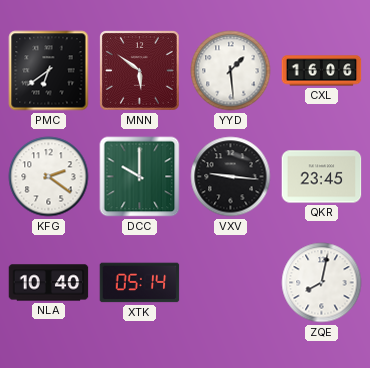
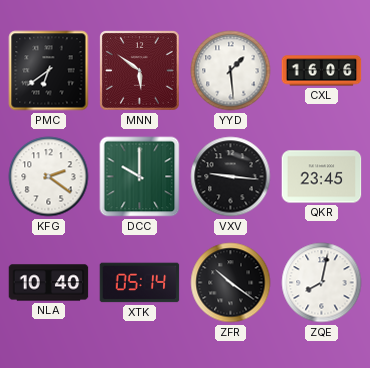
ZFR: none -> 10:21 (231, 283)
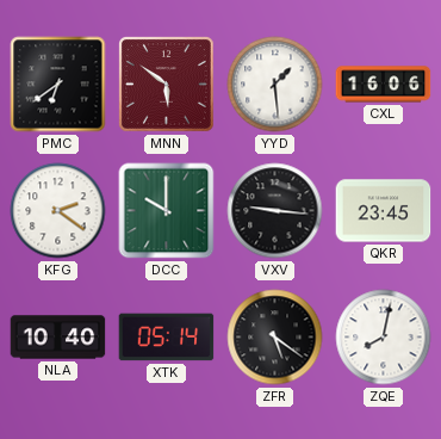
ZFR: 10:21 -> 5:21 (275, 338)
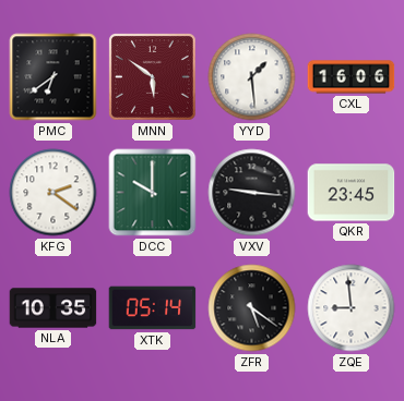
NLA: 10:40 -> 10:35 (54, 308)
ZQE: 8:02 -> 8:59 (352, 308)
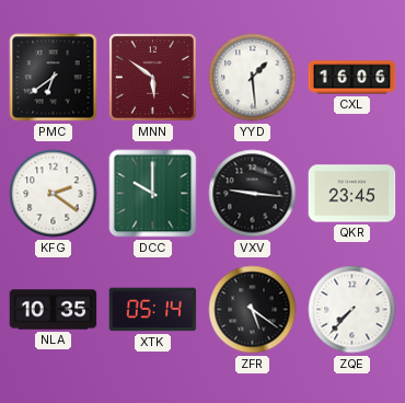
ZQE: 8:59 -> 7:37 (352, 310)
